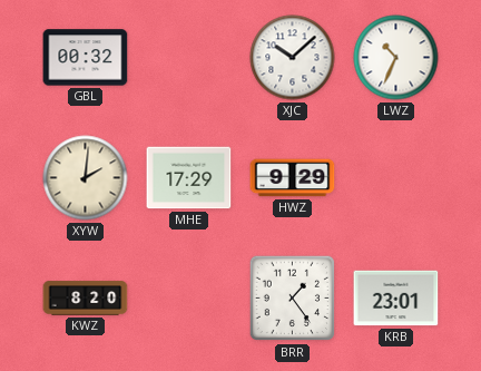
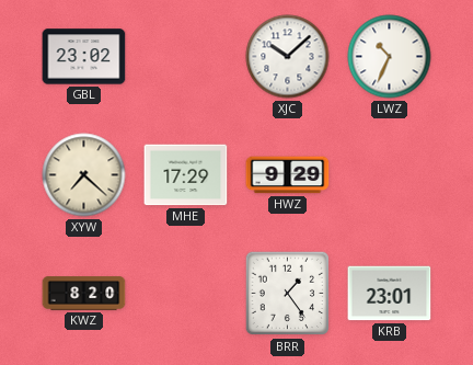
GBL: 00:32 -> 23:02 (84, 57)
XYW: 2:01 -> 7:22 (84, 175)
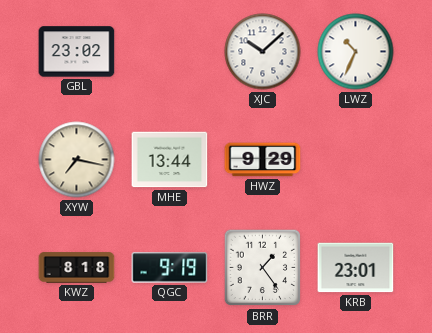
XYW: 7:22 -> 7:17 (77, 160)
MHE: 17:29 -> 13:44 (170, 160)
KWZ: 8:20 -> 8:18 (77, 268)
QGC: none -> 9:19 (170, 268)
